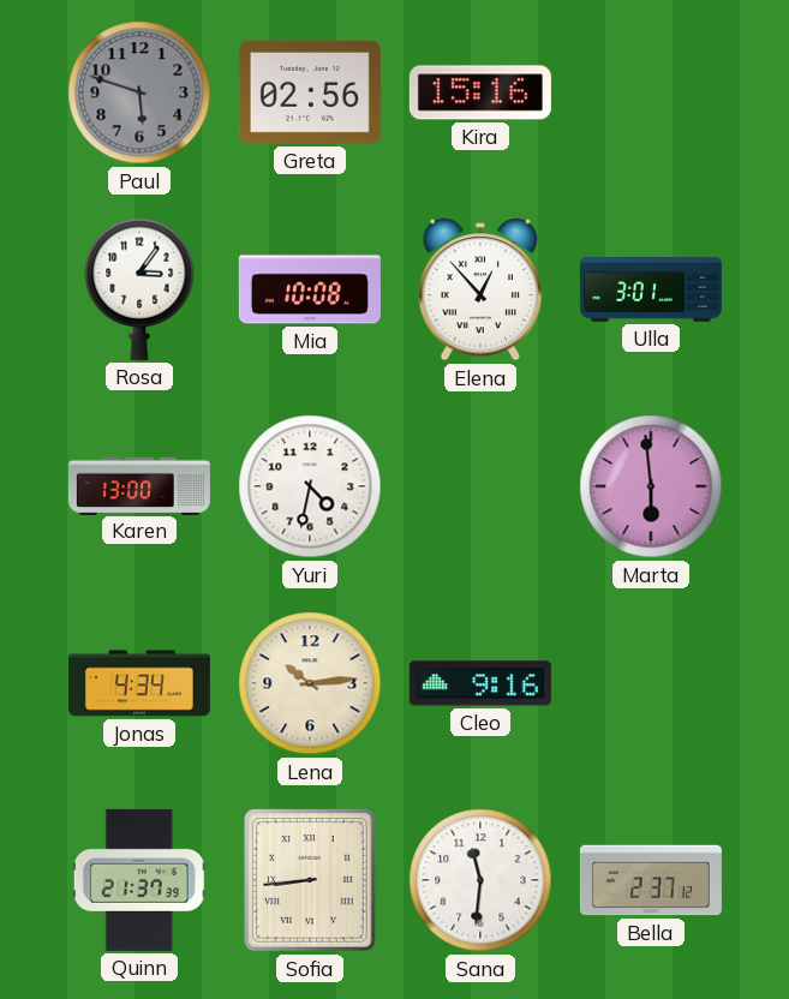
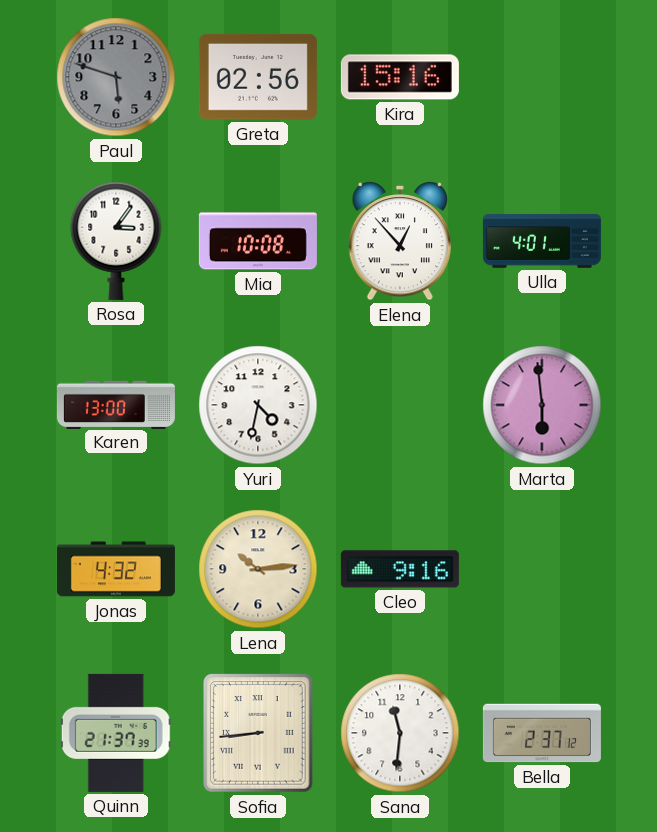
Ulla: 3:01 -> 4:01 (542, 241)
Jonas: 4:34 -> 4:32 (116, 569)
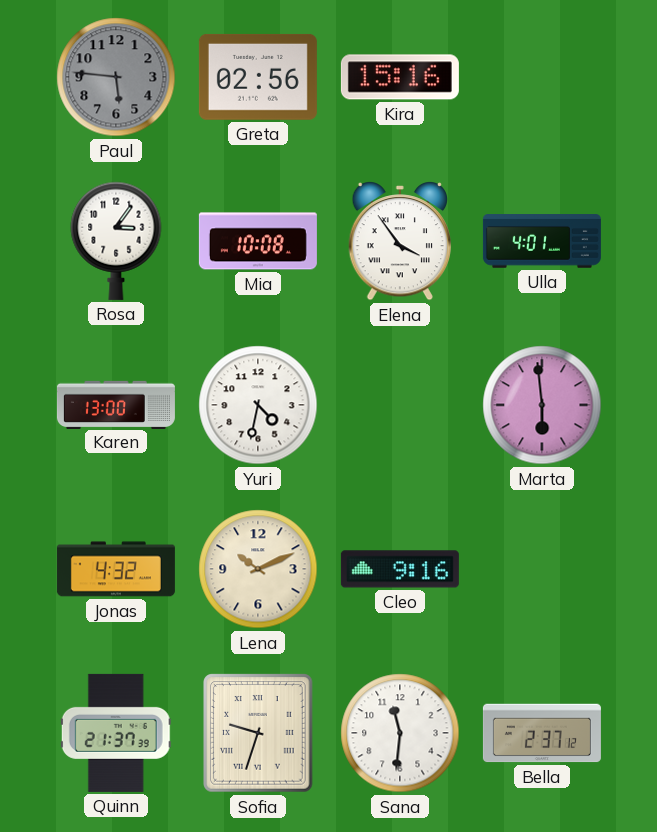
Paul: 5:48 -> 5:46 (116, 77)
Elena: 12:53 -> 3:54 (400, 242)
Lena: 10:14 -> 10:11 (258, 569)
Sofia: 8:44 -> 9:33 (258, 733)
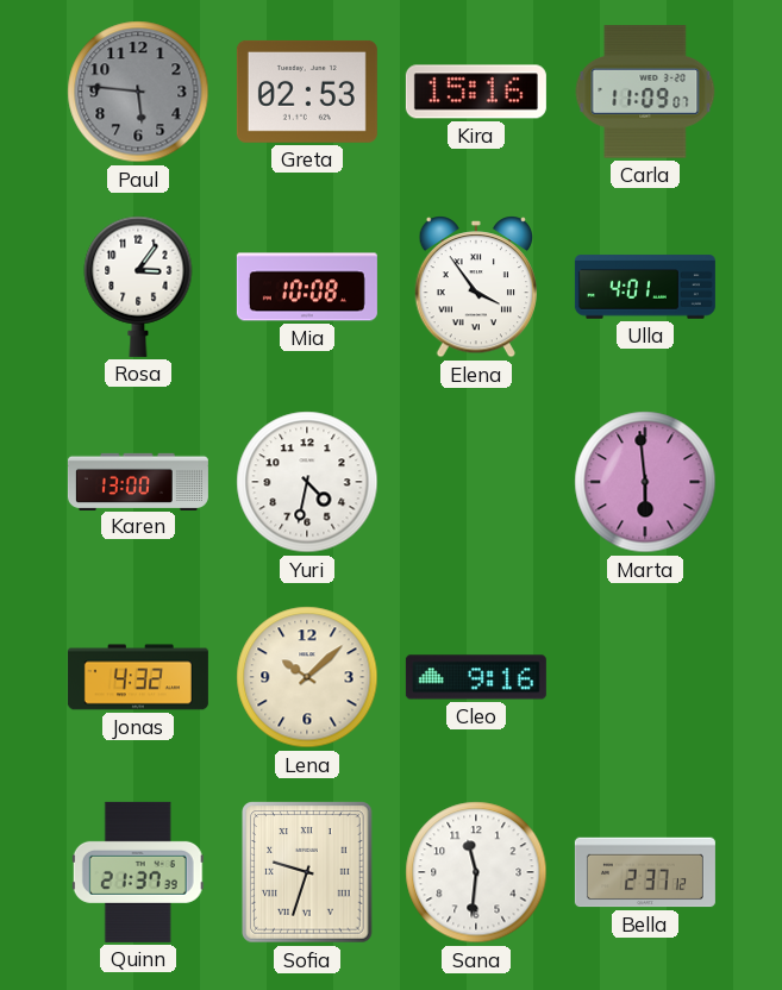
Greta: 02:56 -> 02:53 (307, 92)
Carla: none -> 11:09 (645, 92)
Lena: 10:11 -> 10:08 (307, 677)
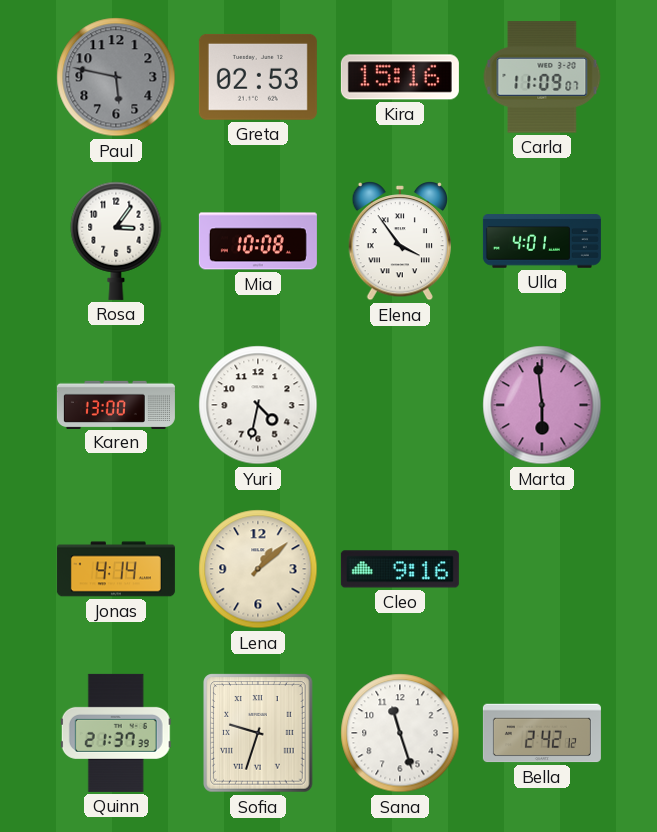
Paul: 5:46 -> 5:47 (116, 77)
Jonas: 4:32 -> 4:14 (116, 569)
Lena: 10:08 -> 1:08 (258, 569)
Sana: 11:31 -> 11:27 (400, 733)
Bella: 2:37 -> 2:42 (542, 733)
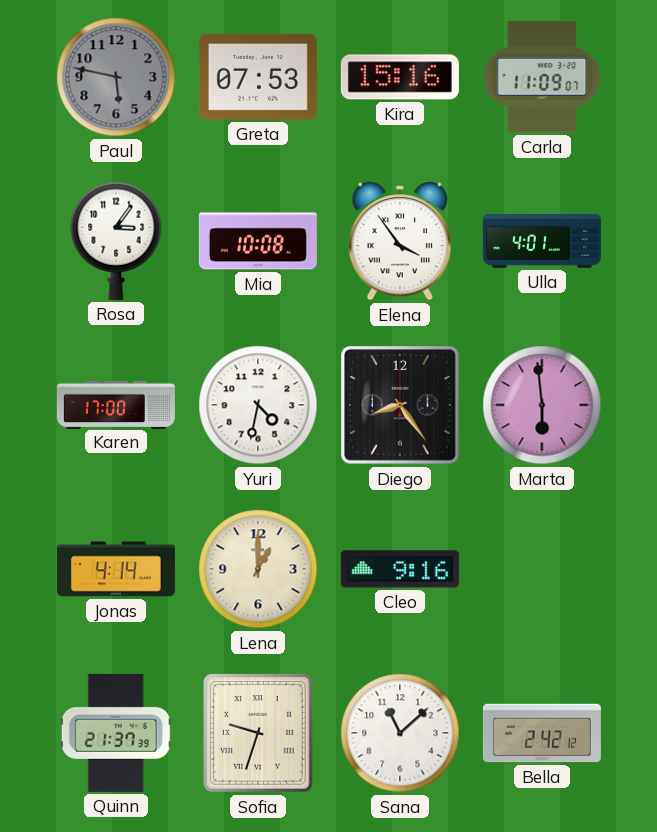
Greta: 02:53 -> 07:53 (258, 77)
Karen: 13:00 -> 17:00 (116, 404)
Diego: none -> 8:24 (400, 405)
Lena: 1:08 -> 1:00 (258, 569)
Sana: 11:27 -> 11:08 (400, 733)
